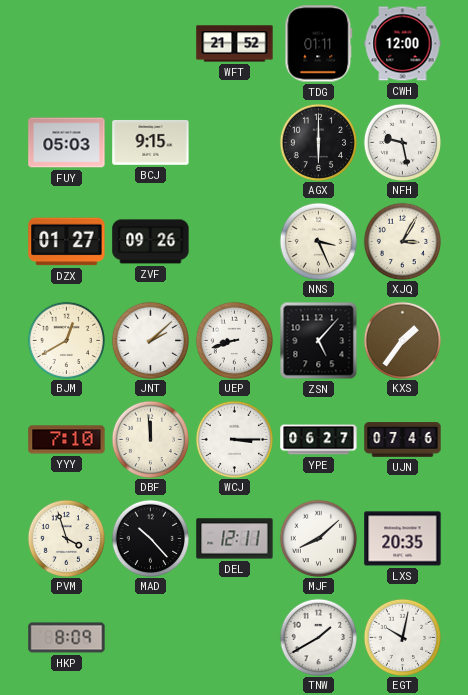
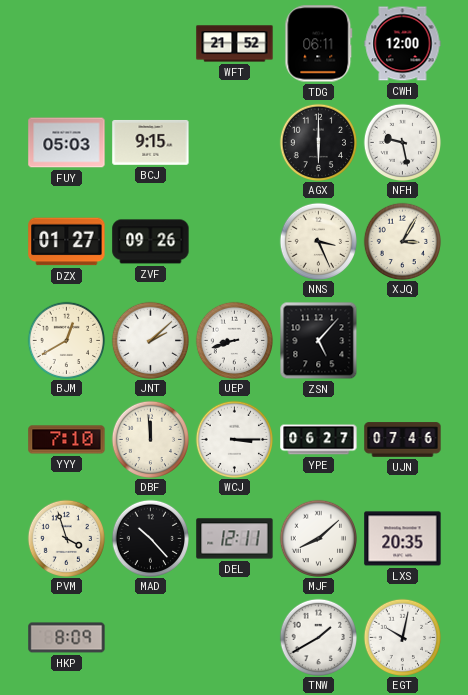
TDG: 01:11 -> 06:11 (319, 44)
KXS: 1:36 -> none (402, 340)
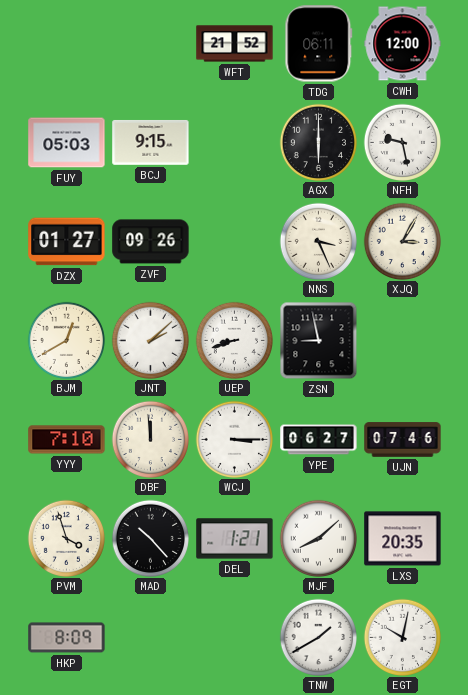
ZSN: 5:07 -> 8:58 (319, 341)
DEL: 12:11 -> 1:21 (235, 539)
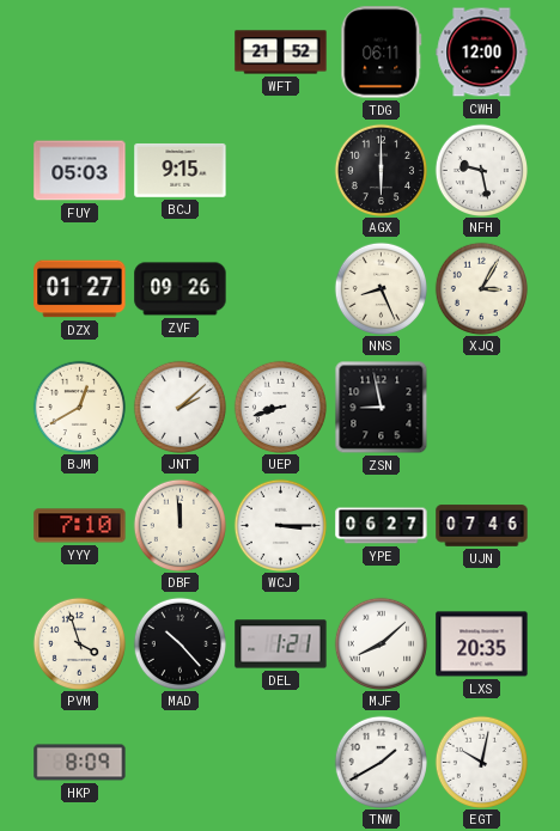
NNS: 3:26 -> 8:26 (381, 288)
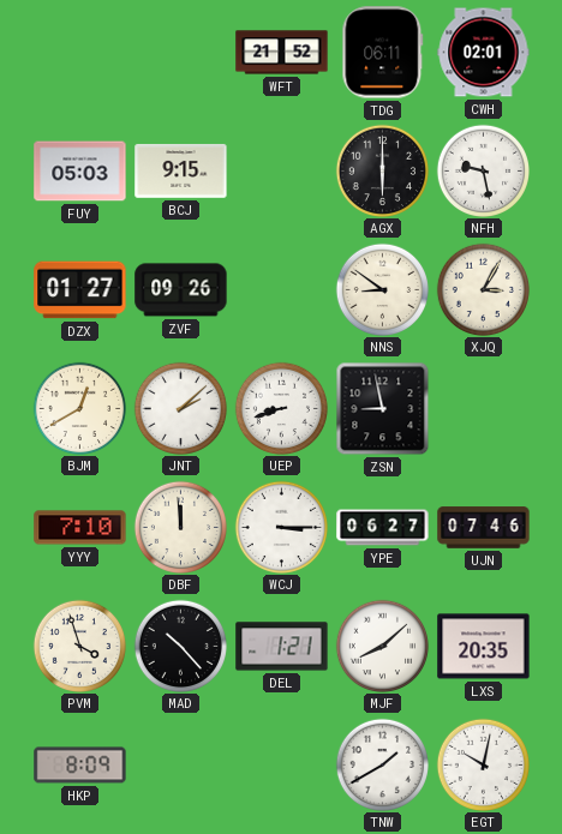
CWH: 12:00 -> 02:01 (484, 53)
NNS: 8:26 -> 8:51 (382, 289)
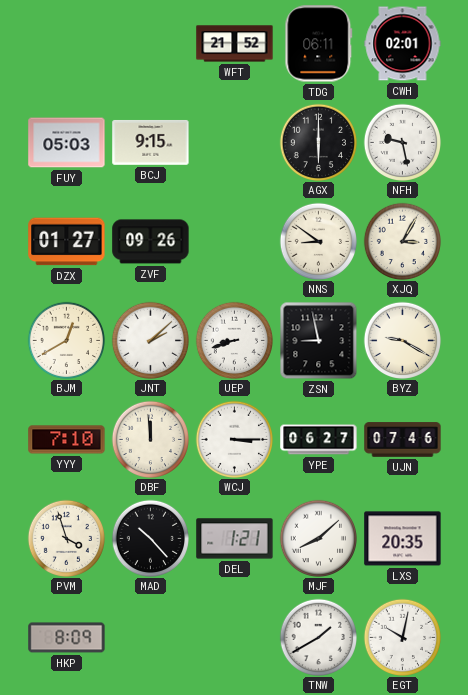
BYZ: none -> 9:20 (402, 340)
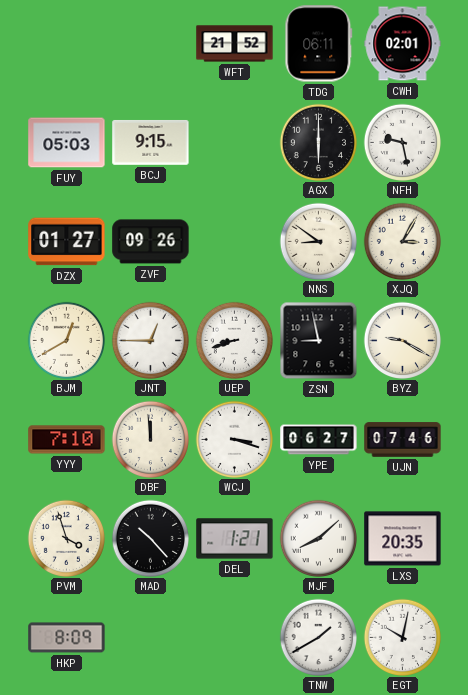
JNT: 2:08 -> 12:45 (150, 340)
WCJ: 3:15 -> 3:18 (234, 439)
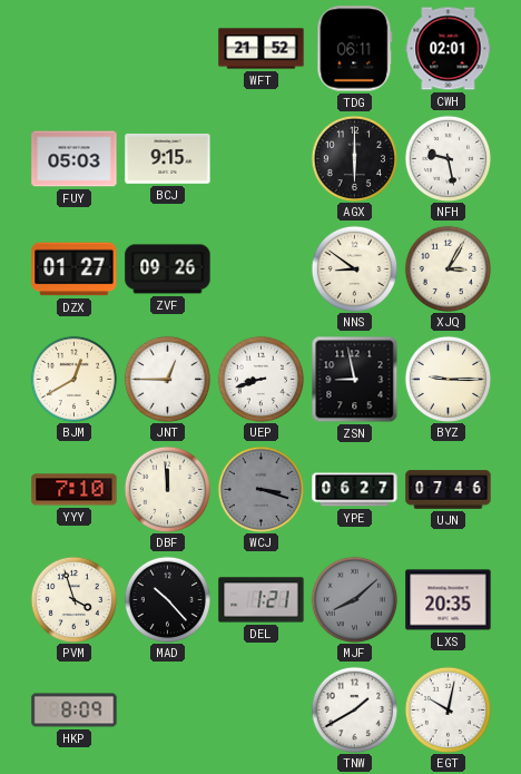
BYZ: 9:20 -> 9:15 (448, 379)
WCJ dial: white -> grey (260, 489)
MJF dial: white -> grey (354, 599)
